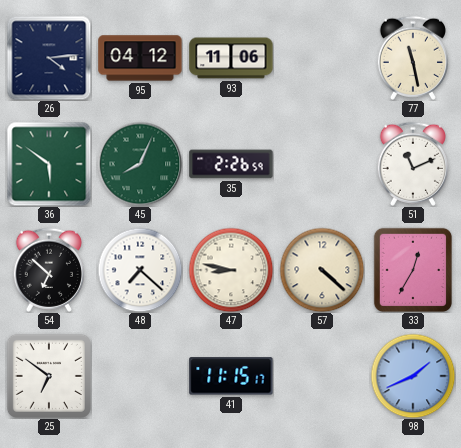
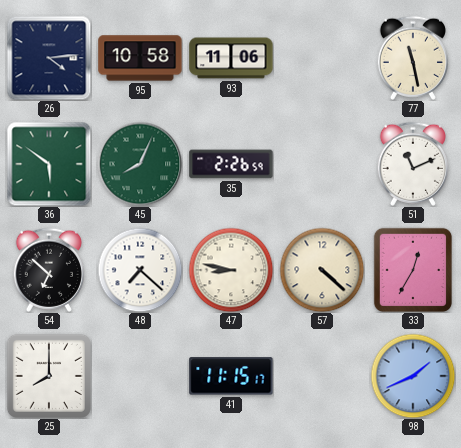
95: 04:12 -> 10:58 (140, 58)
25: 6:51 -> 8:00 (49, 376)
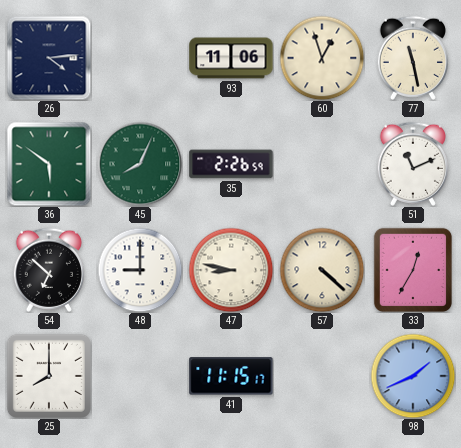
95: 10:58 -> none (140, 58)
60: none -> 12:57 (322, 58)
48: 7:22 -> 9:00 (140, 270)
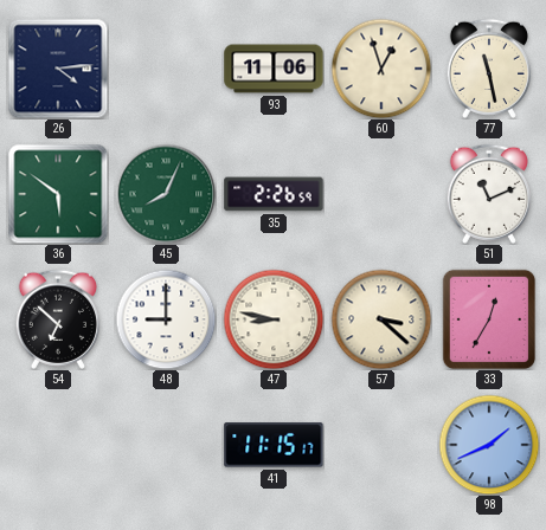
57: 4:22 -> 3:22 (381, 319)
25: 8:00 -> none (49, 376)
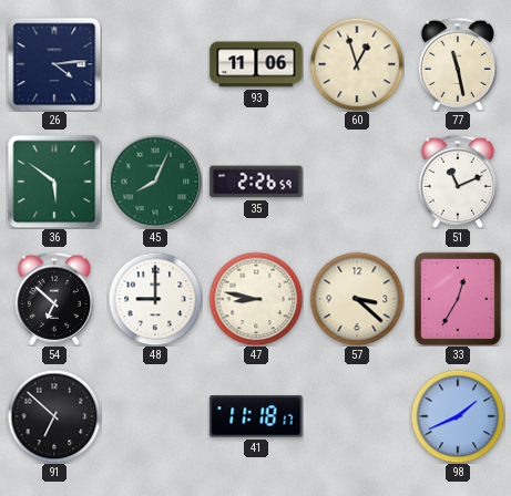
91: none -> 6:52 (54, 416)
41: 11:15 -> 11:18 (256, 416)
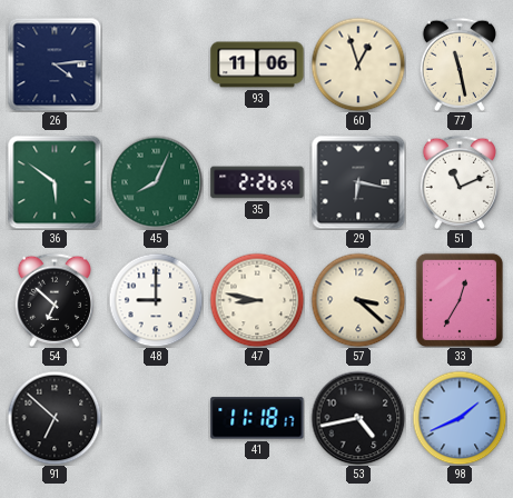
29: none -> 6:17 (358, 182)
53: none -> 4:43 (358, 418)
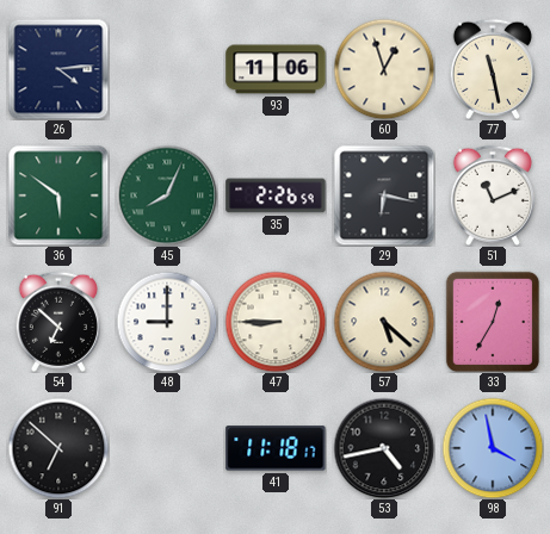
47: 8:47 -> 8:45 (276, 322)
57: 3:22 -> 5:22 (384, 322)
98: 1:41 -> 3:58 (493, 448)
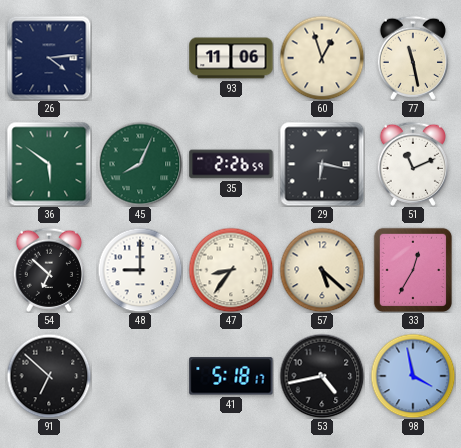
47: 8:45 -> 8:36 (231, 270)
41: 11:18 -> 5:18 (231, 376)
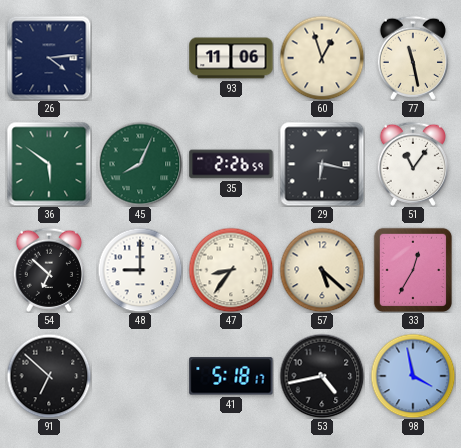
51: 11:11 -> 11:06 (413, 164)
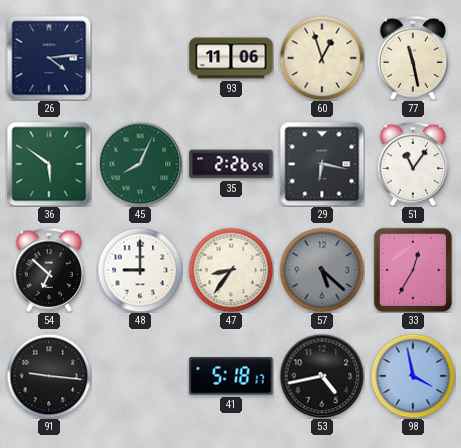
57 dial: cream -> grey (322, 270)
91: 6:52 -> 9:16 (49, 376)
